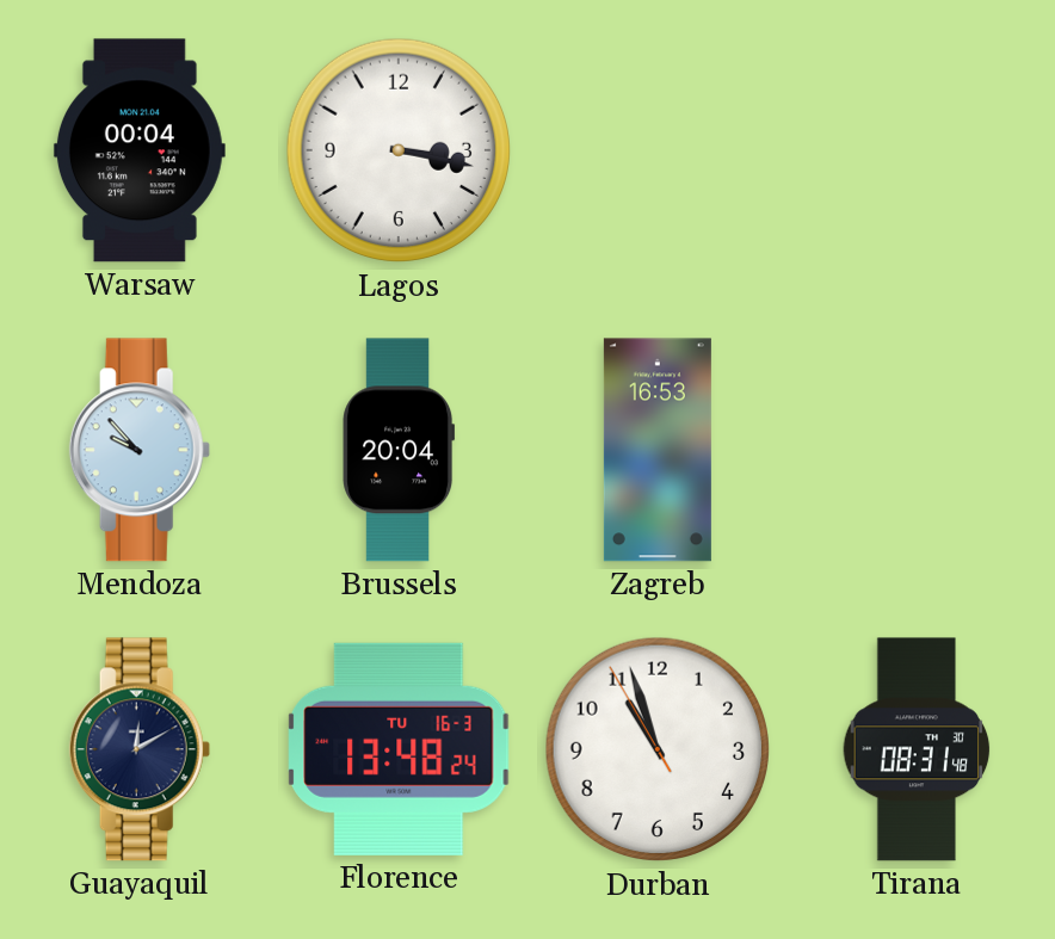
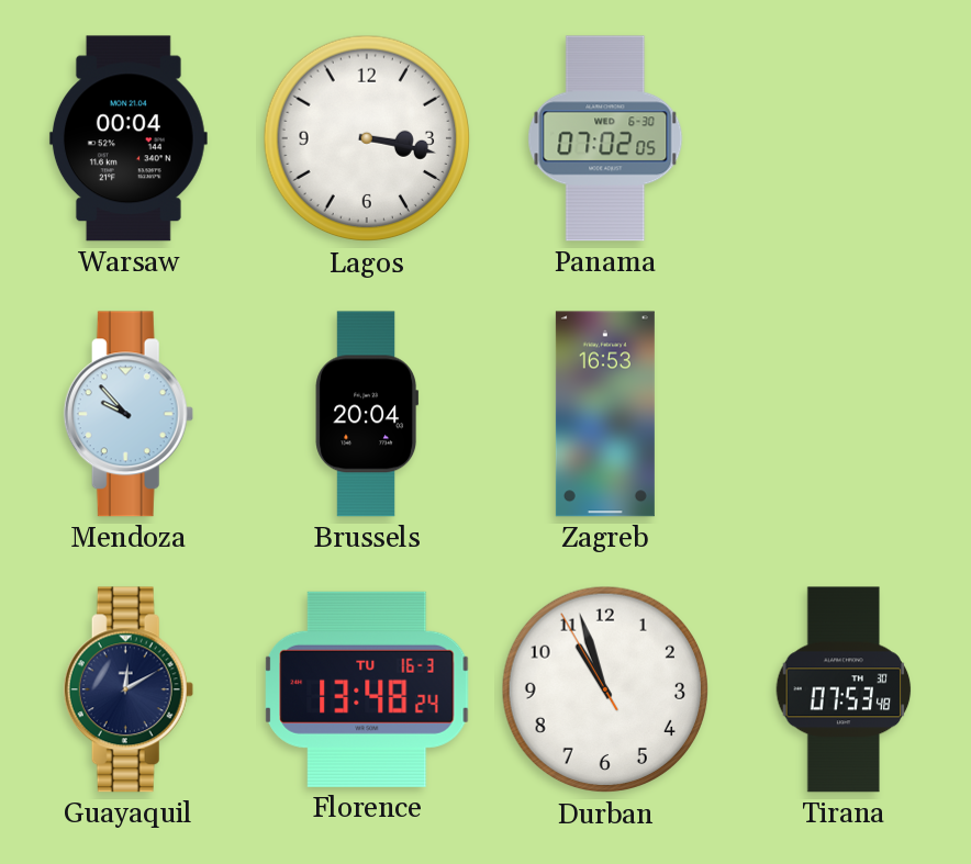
Panama: none -> 07:02 (605, 138)
Tirana: 08:31 -> 07:53 (844, 689)
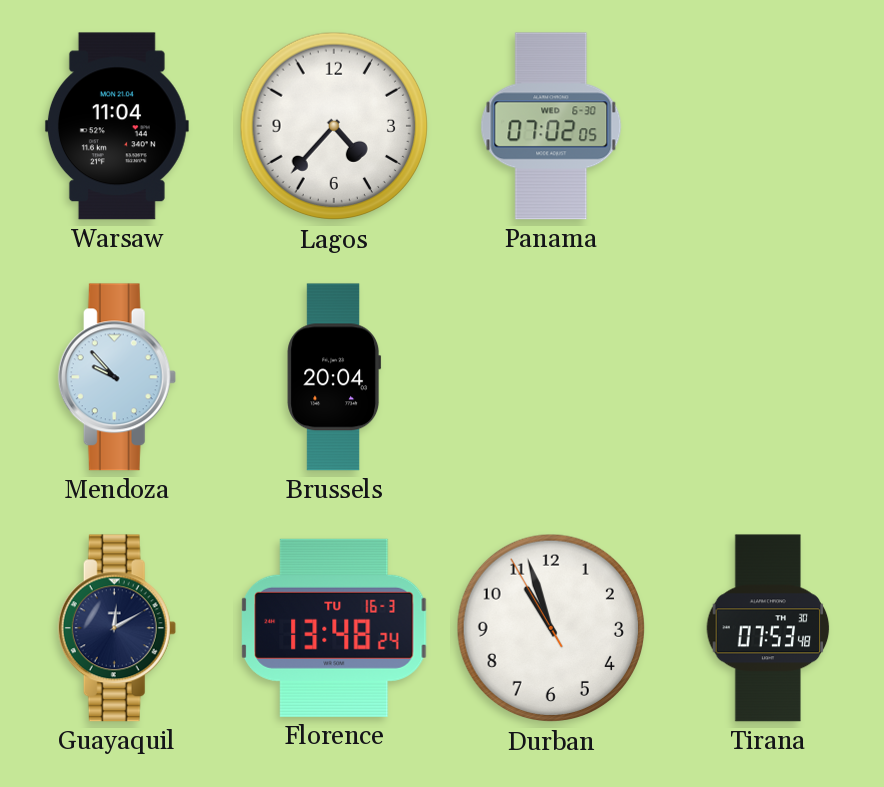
Warsaw: 00:04 -> 11:04 (117, 126)
Lagos: 3:17 -> 4:37 (334, 126)
Zagreb: 16:53 -> none (605, 414)
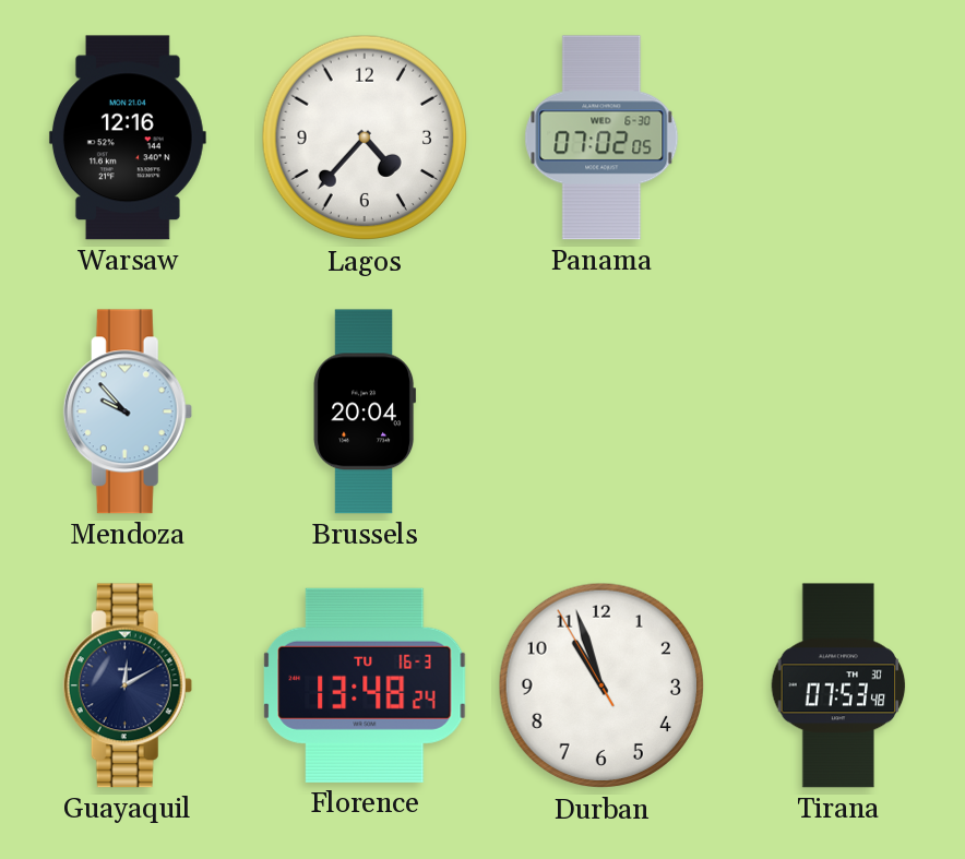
Warsaw: 11:04 -> 12:16 (128, 138)
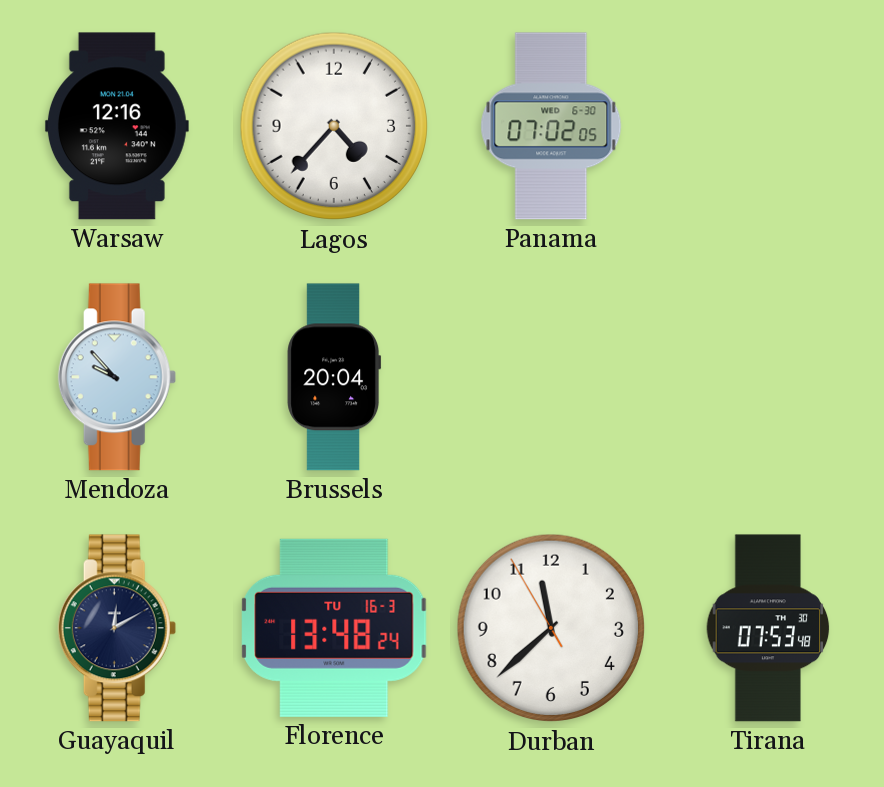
Durban: 10:56 -> 11:37 (551, 628)
